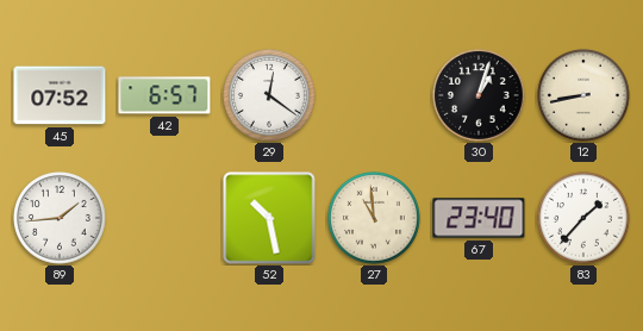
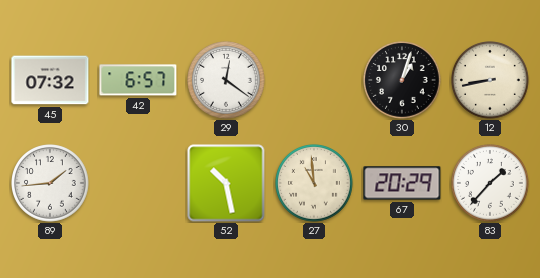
45: 07:52 -> 07:32 (50, 80)
67: 23:40 -> 20:29 (402, 183)
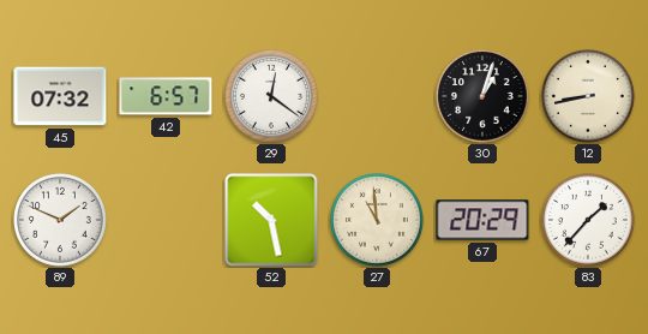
89: 1:44 -> 1:49 (61, 221)
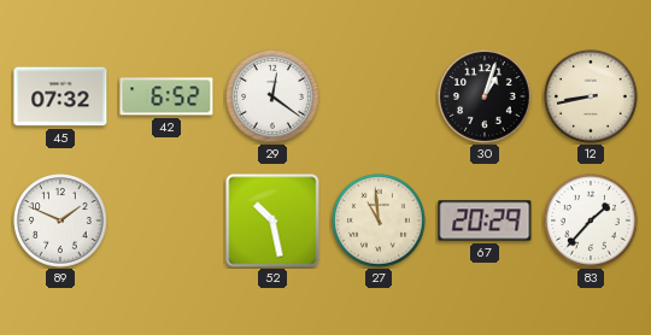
42: 6:57 -> 6:52 (166, 96)
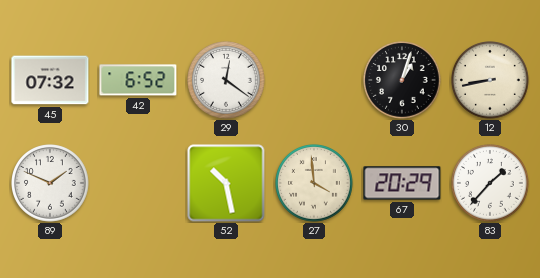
27: 10:59 -> 3:59 (315, 184)
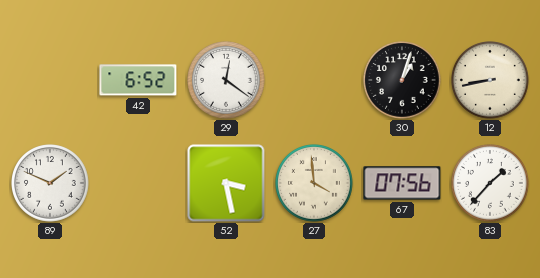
45: 07:32 -> none (50, 80)
52: 10:28 -> 3:28 (226, 183)
67: 20:29 -> 07:56 (402, 183)
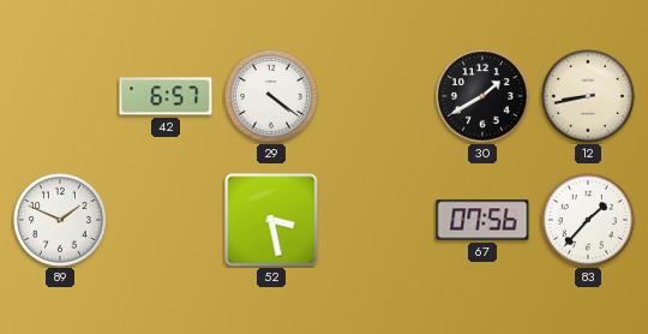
42: 6:52 -> 6:57 (166, 96)
29: 12:21 -> 4:21 (272, 97)
30: 1:03 -> 1:40 (484, 97)
27: 3:59 -> none (315, 184)
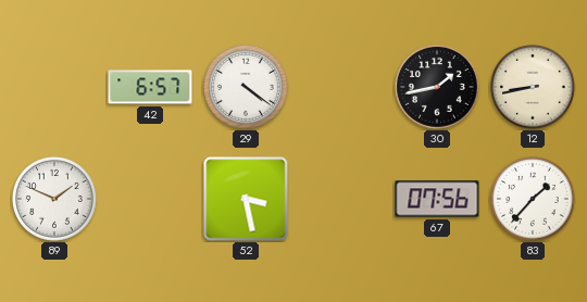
30: 1:40 -> 1:43 (438, 88)
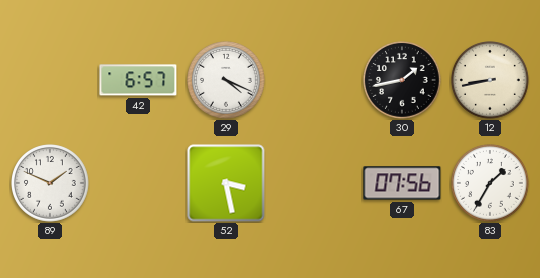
29: 4:21 -> 4:19 (227, 81)
83: 1:37 -> 1:35 (491, 184)
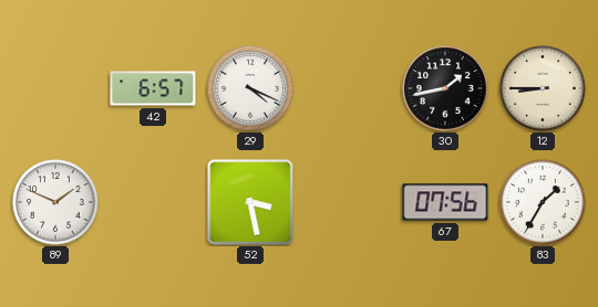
12: 8:43 -> 8:45 (544, 89)
